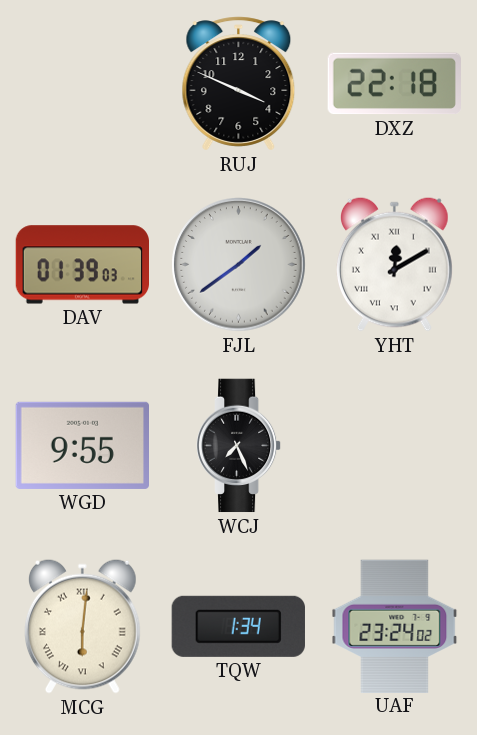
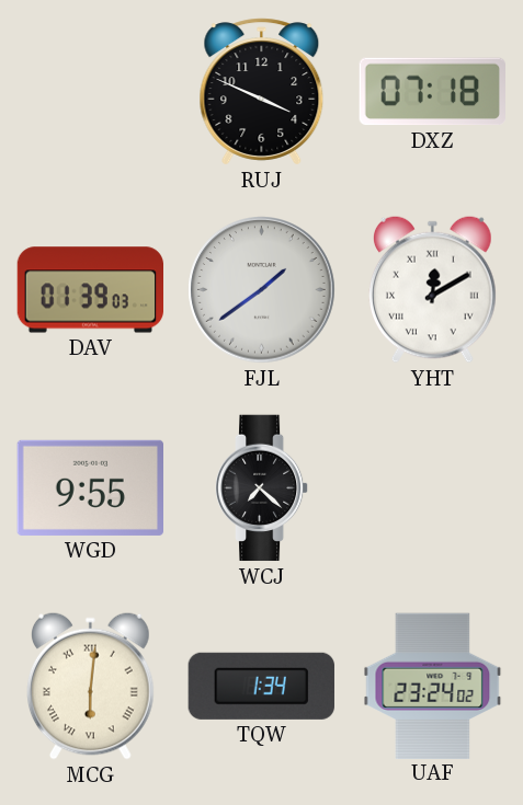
DXZ: 22:18 -> 07:18 (432, 92)
WCJ: 7:26 -> 7:22 (262, 488)
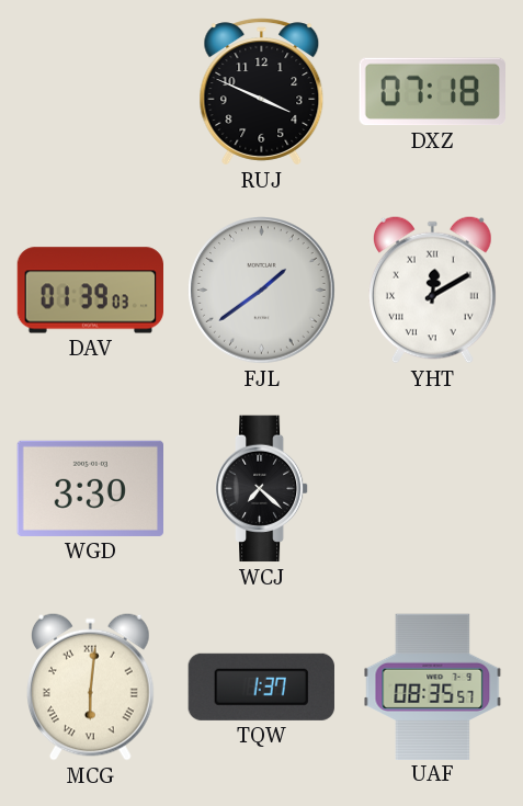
WGD: 9:55 -> 3:30 (90, 488)
TQW: 1:34 -> 1:37 (261, 686)
UAF: 23:24 -> 08:35 (433, 686)
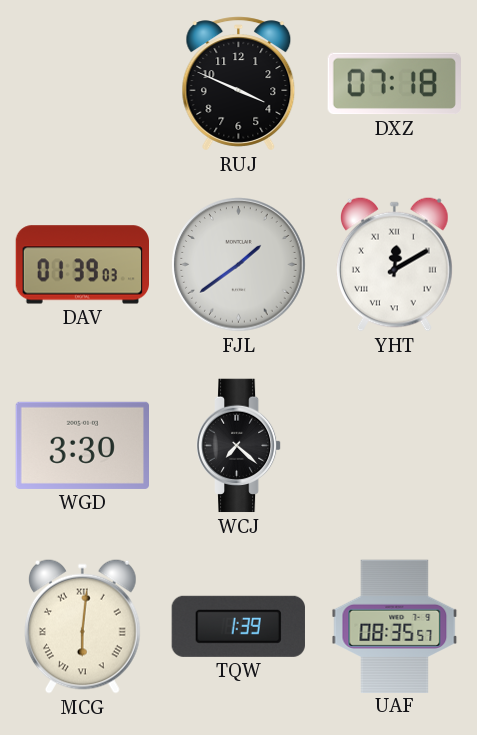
TQW: 1:37 -> 1:39 (238, 626)
